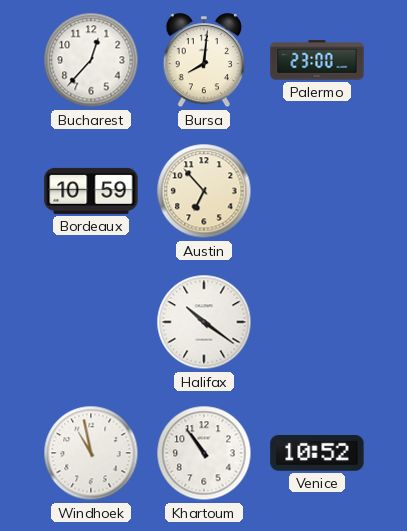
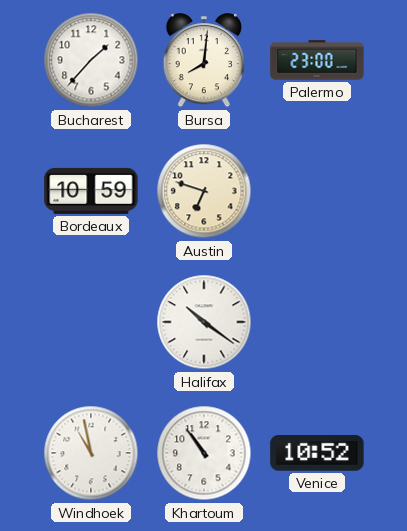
Bucharest: 12:37 -> 1:37 (91, 60)
Austin: 6:53 -> 6:48 (204, 191)
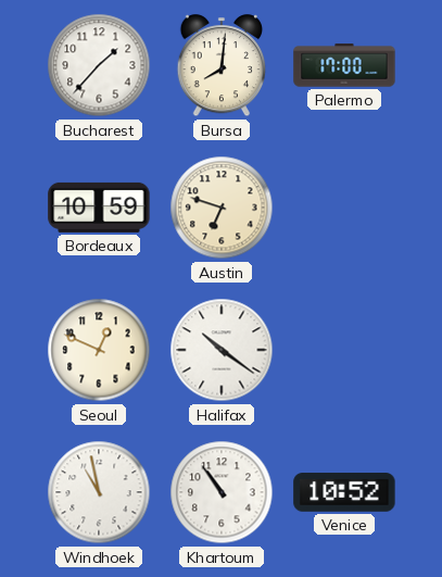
Palermo: 23:00 -> 17:00 (344, 65)
Seoul: none -> 12:49 (99, 350)
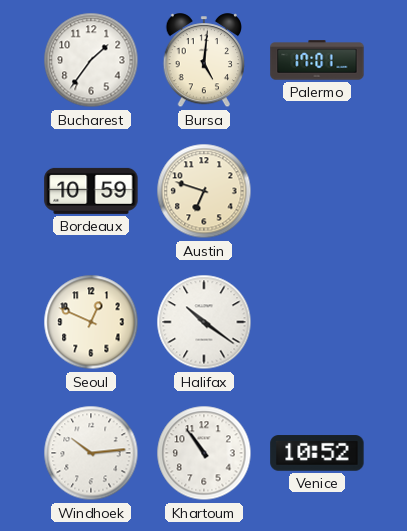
Bucharest: 1:37 -> 1:36 (91, 60)
Bursa: 8:01 -> 5:01 (204, 61)
Palermo: 17:00 -> 17:01 (317, 60)
Windhoek: 10:58 -> 10:14 (91, 453)
